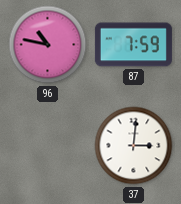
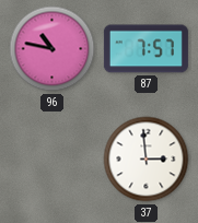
87: 7:59 -> 7:57 (145, 49)
37: 3:01 -> 2:59 (147, 160)
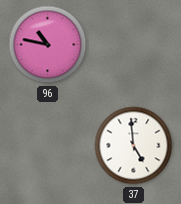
87: 7:57 -> none (145, 49)
37: 2:59 -> 4:59 (134, 146)
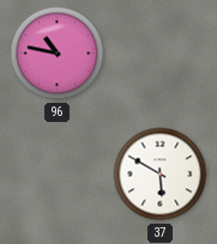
37: 4:59 -> 5:50 (161, 175)
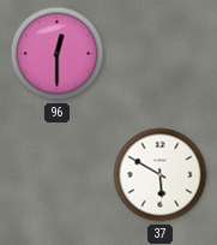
96: 10:47 -> 12:30 (58, 54)
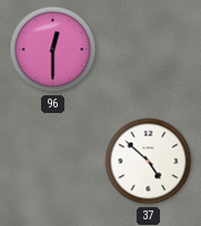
37: 5:50 -> 4:52 (149, 162)
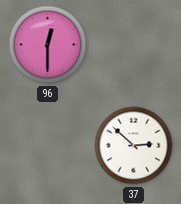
37: 4:52 -> 2:52 (134, 146)
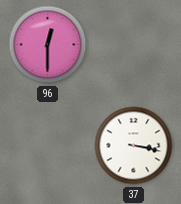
37: 2:52 -> 3:17 (134, 146)
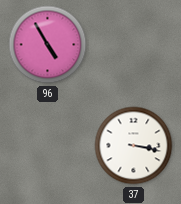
96: 12:30 -> 4:55 (48, 45)
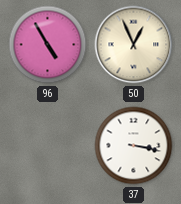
50: none -> 12:56 (134, 45)
